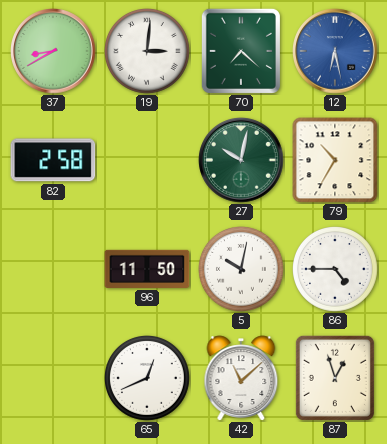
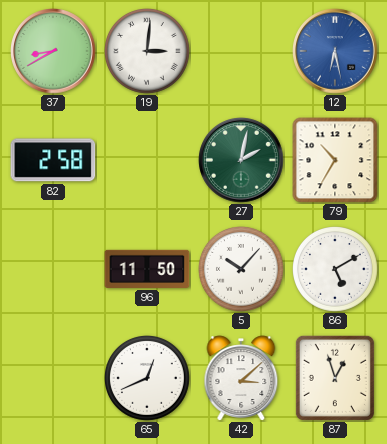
70: 7:22 -> none (241, 51)
27: 10:02 -> 2:02 (241, 160)
5: 10:02 -> 10:07 (242, 270)
86: 4:45 -> 5:10 (336, 270)
42: 11:08 -> 3:08 (241, 378)
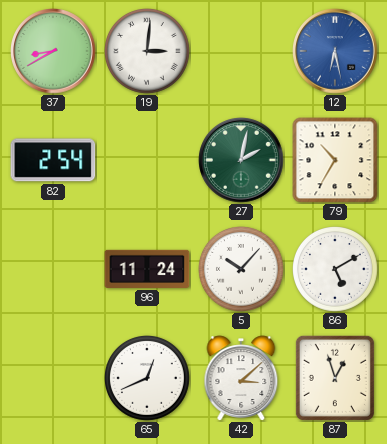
82: 2:58 -> 2:54 (53, 160)
96: 11:50 -> 11:24 (147, 269)
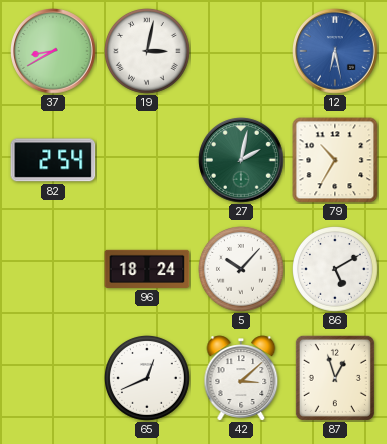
19: 3:01 -> 3:02 (148, 52)
96: 11:24 -> 18:24 (147, 269)
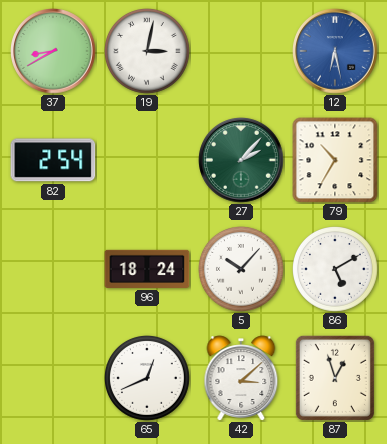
27: 2:02 -> 2:07 (241, 160)
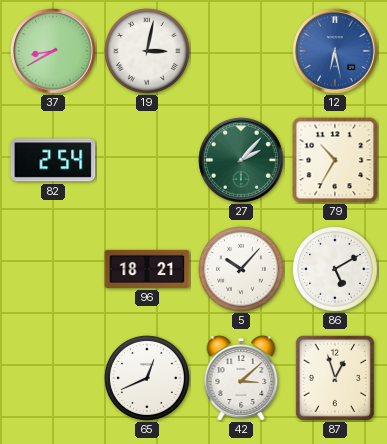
96: 18:24 -> 18:21 (147, 269)
